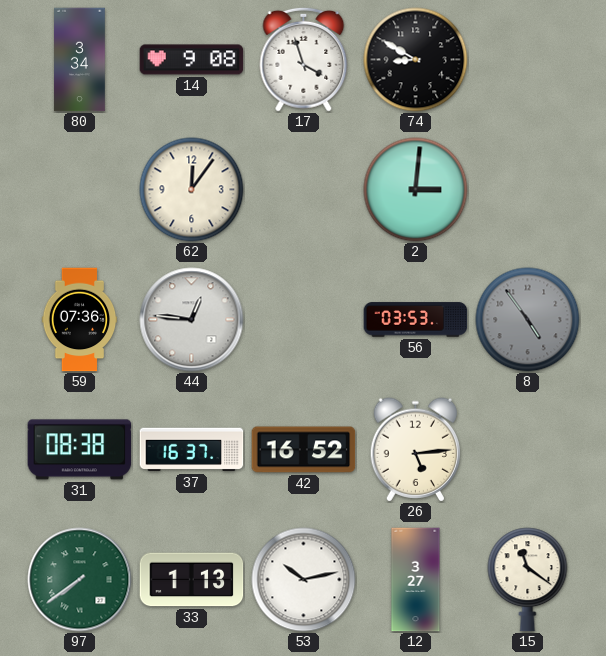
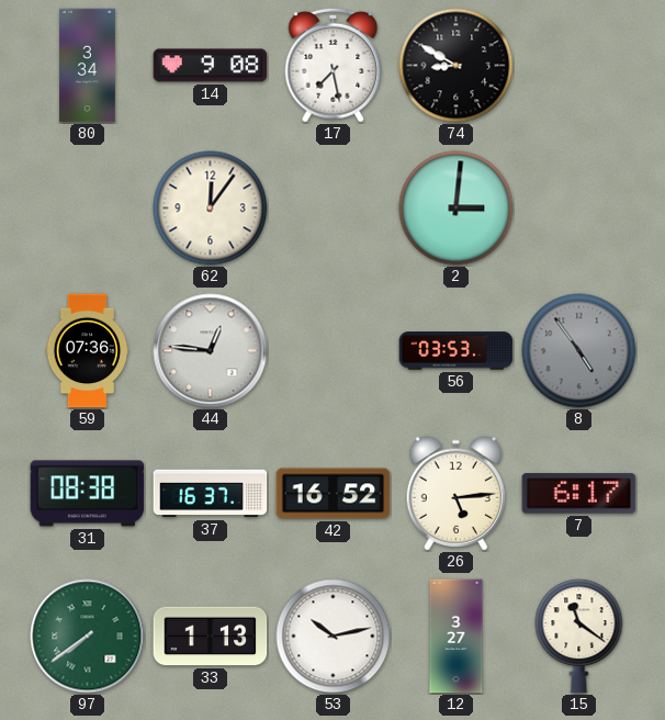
17: 3:57 -> 7:28 (334, 65)
7: none -> 6:17 (579, 494)
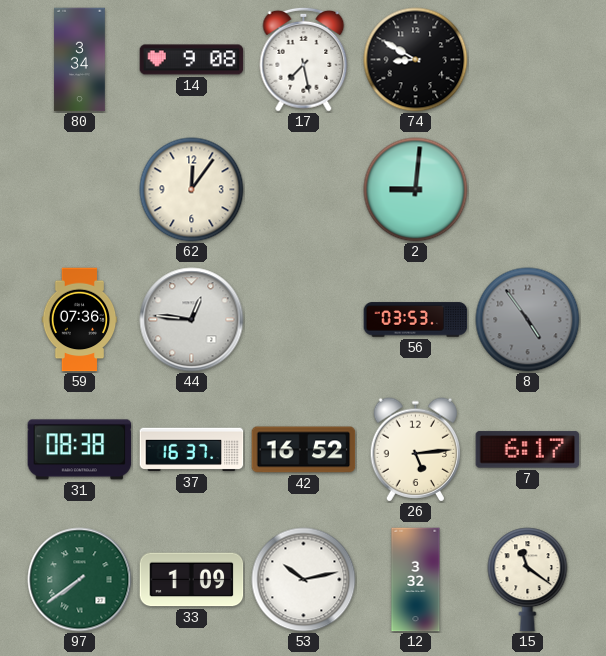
2: 3:01 -> 9:01 (416, 190)
33: 1:13 -> 1:09 (192, 580)
12: 3:27 -> 3:32 (416, 580)
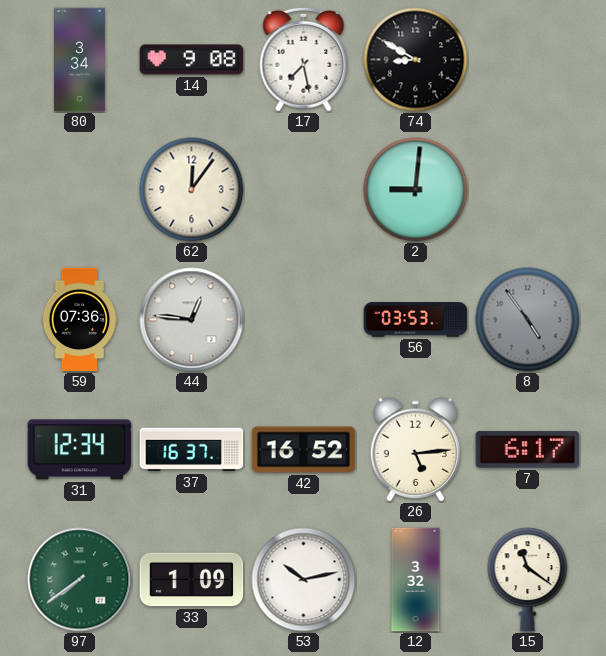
31: 08:38 -> 12:34 (80, 450)
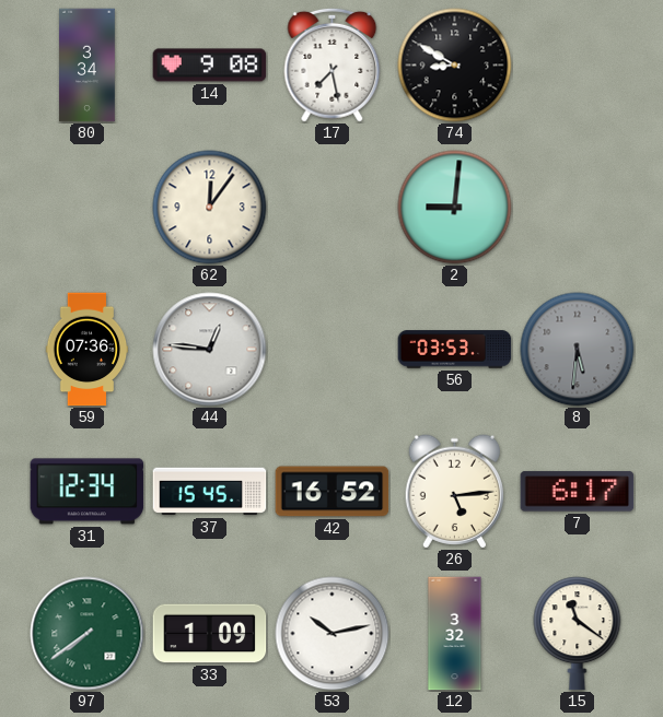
8: 4:54 -> 5:31 (578, 350)
37: 16:37 -> 15:45 (210, 492)
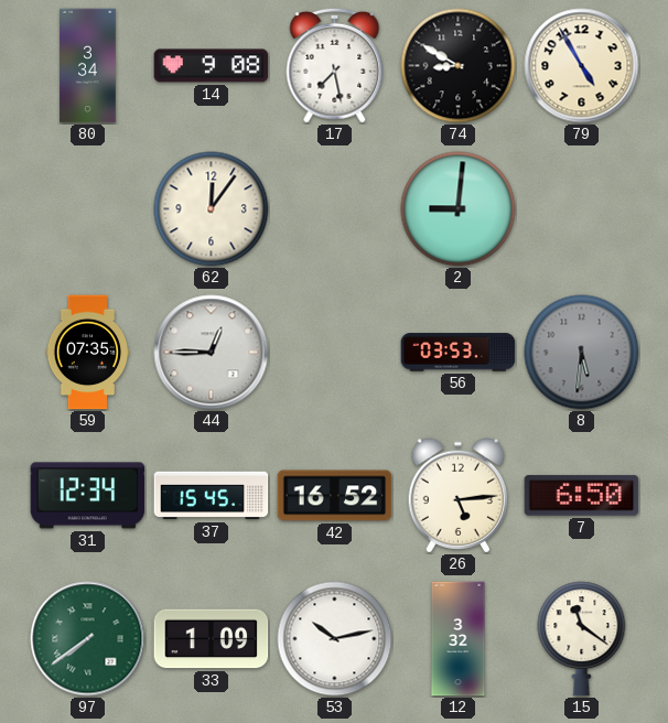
79: none -> 4:55 (582, 66)
59: 07:36 -> 07:35 (88, 353)
44: 12:46 -> 12:45 (212, 353)
7: 6:17 -> 6:50 (582, 496)
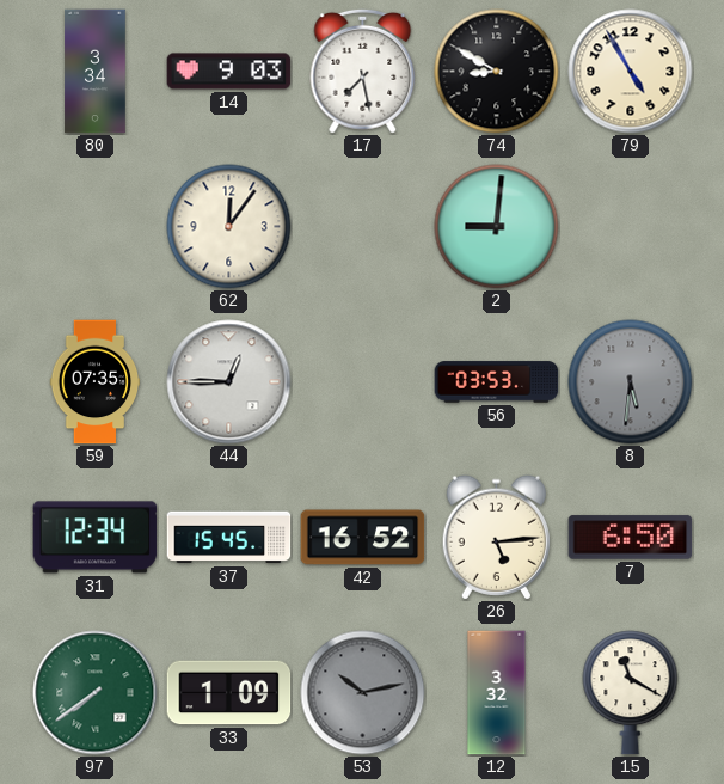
14: 9:08 -> 9:03 (229, 72)
53 dial: white -> grey (363, 693)
15: 11:21 -> 11:20 (631, 693)
